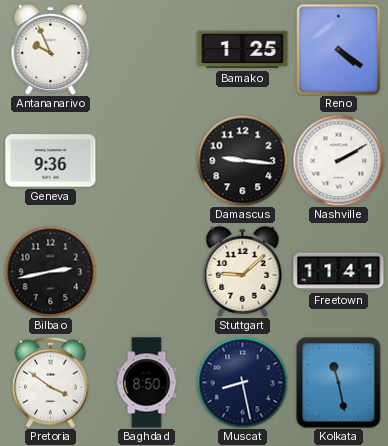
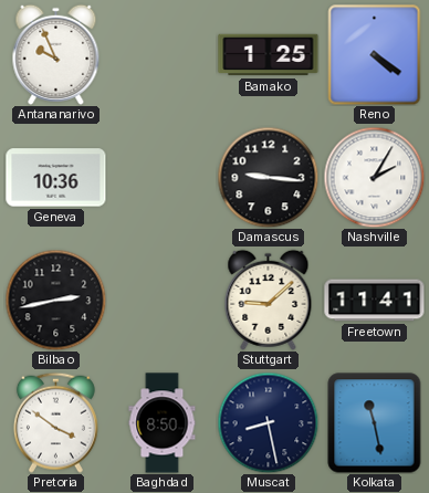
Geneva: 9:36 -> 10:36 (56, 178)
Nashville: 2:10 -> 2:05 (374, 177)
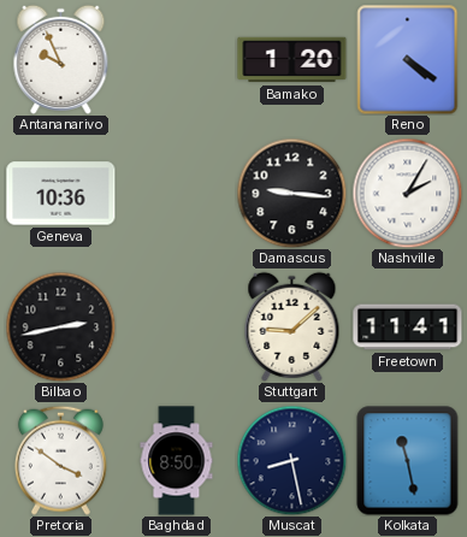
Bamako: 1:25 -> 1:20 (292, 60)
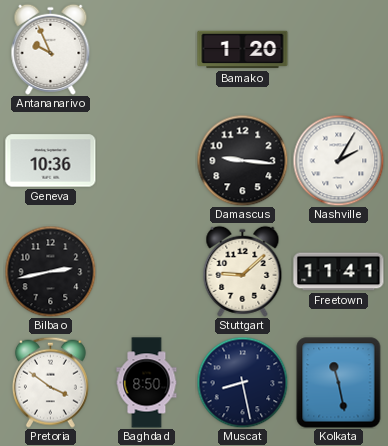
Reno: 4:21 -> none (408, 60)
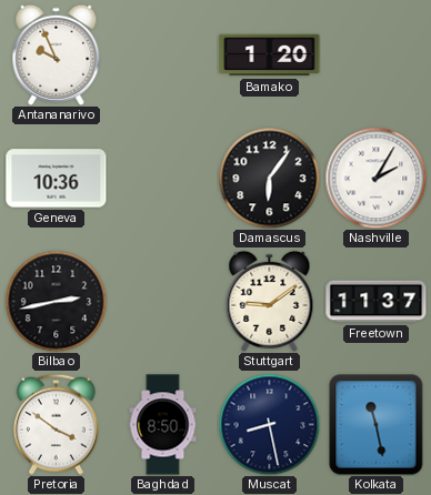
Damascus: 9:16 -> 6:06 (269, 178)
Stuttgart: 9:08 -> 9:09 (270, 301)
Freetown: 11:41 -> 11:37 (377, 302)
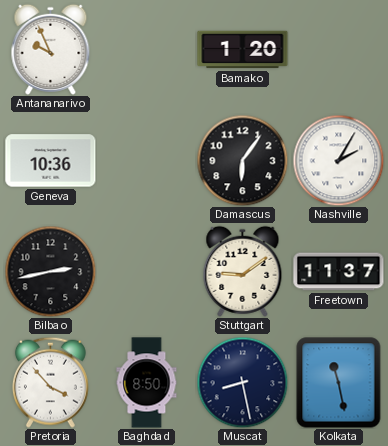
Pretoria: 3:51 -> 3:53 (50, 382)
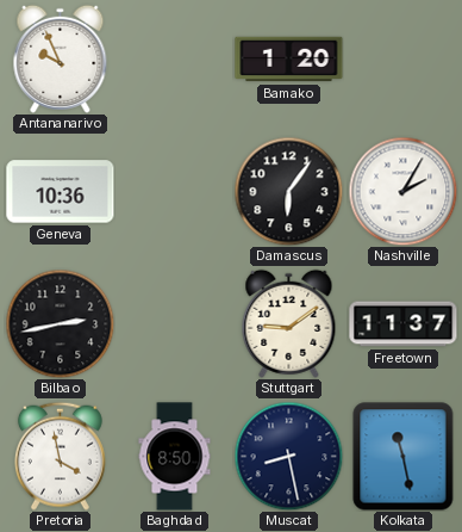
Pretoria: 3:53 -> 3:58 (60, 456)
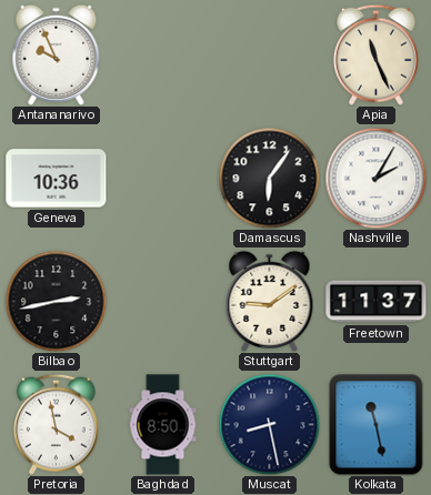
Bamako: 1:20 -> none (289, 60)
Apia: none -> 11:26 (375, 54)
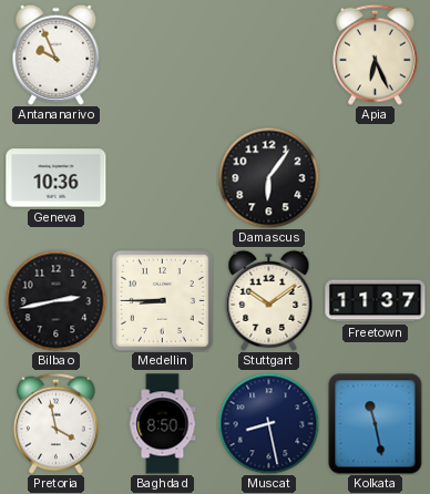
Apia: 11:26 -> 6:26 (375, 54)
Nashville: 2:05 -> none (375, 178)
Medellin: none -> 8:45 (162, 300)
Stuttgart: 9:09 -> 10:09 (269, 300)
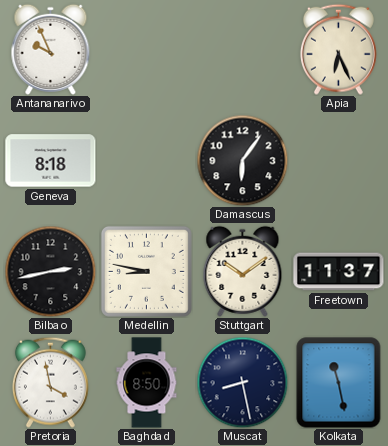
Geneva: 10:36 -> 8:18 (51, 161)
Medellin: 8:45 -> 8:47 (146, 271)
